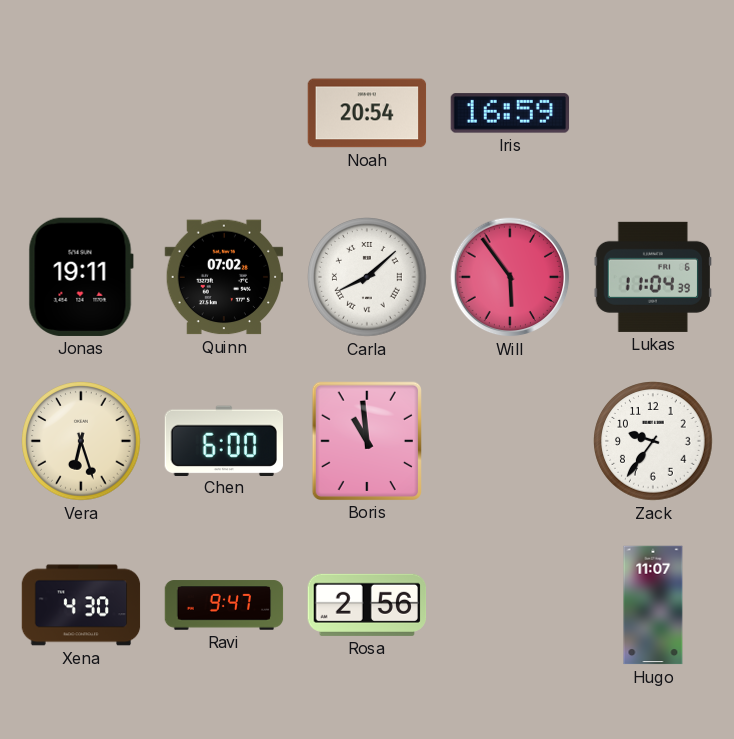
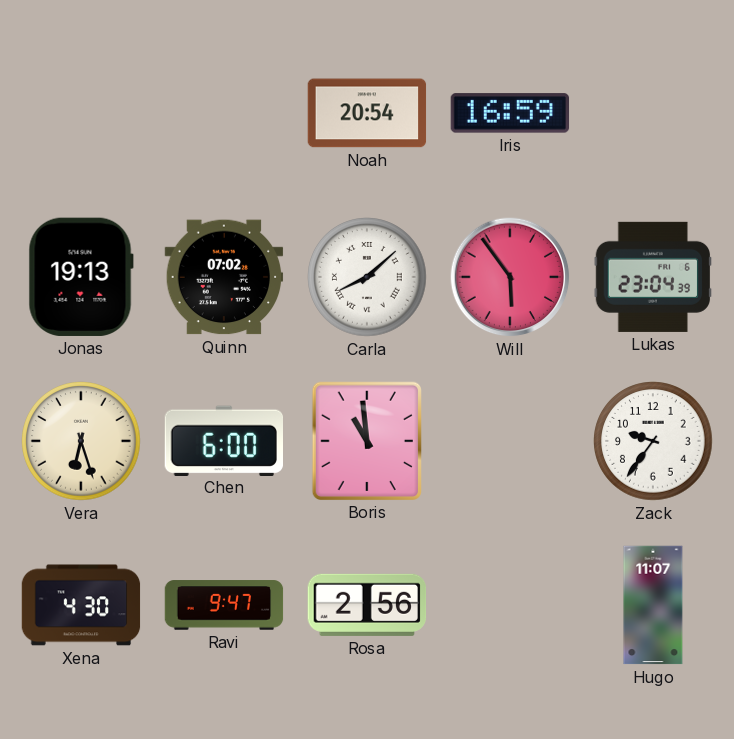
Jonas: 19:11 -> 19:13 (81, 277)
Lukas: 11:04 -> 23:04 (653, 277)
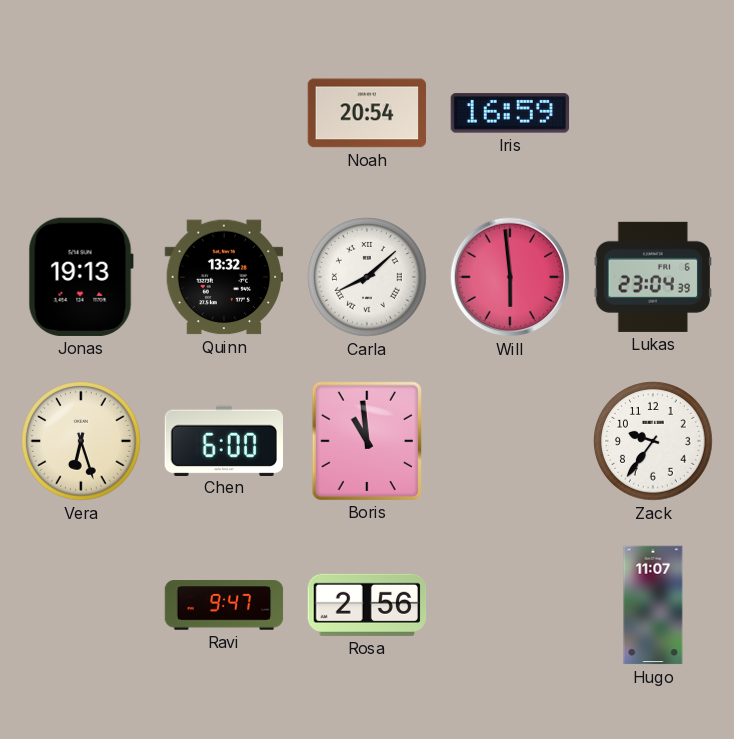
Quinn: 07:02 -> 13:32 (224, 277)
Will: 5:54 -> 5:59 (510, 277)
Xena: 4:30 -> none (81, 605)
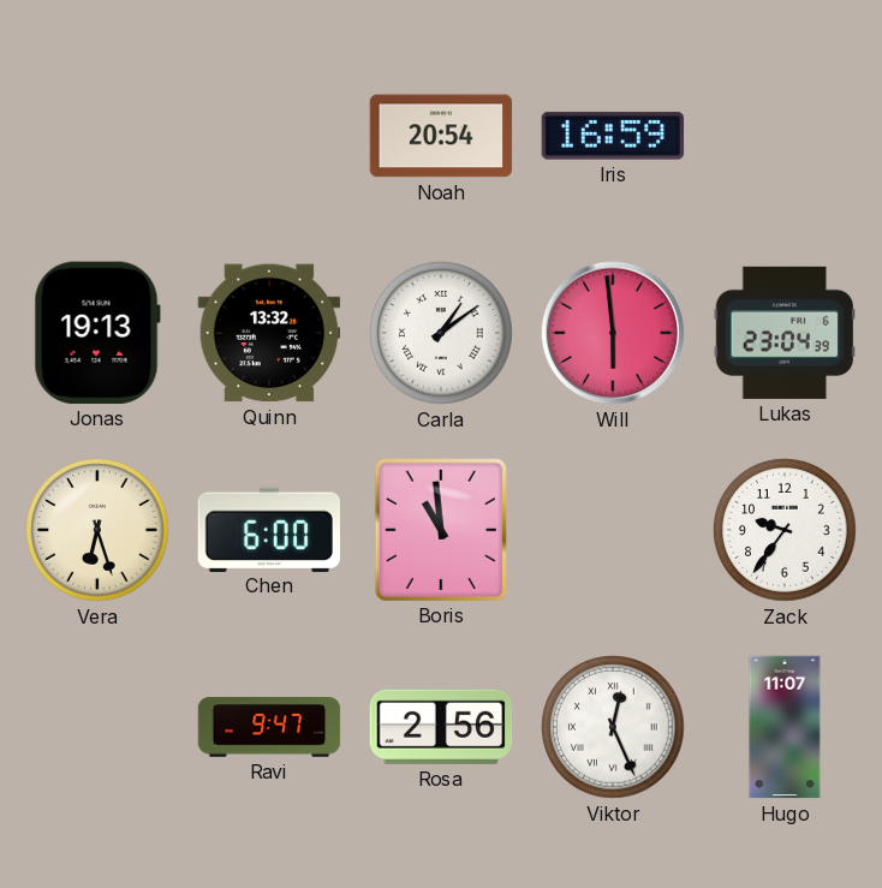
Carla: 8:08 -> 1:09 (441, 333)
Viktor: none -> 12:26 (613, 727)
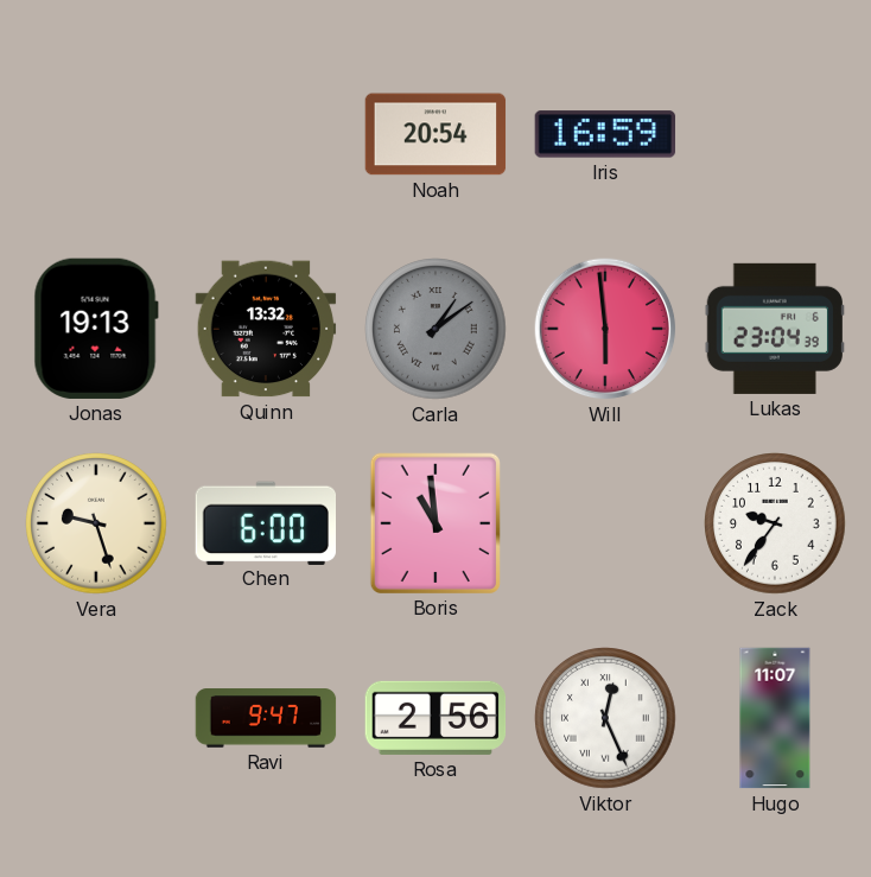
Carla dial: white -> grey (435, 329)
Vera: 6:27 -> 9:27 (96, 523)
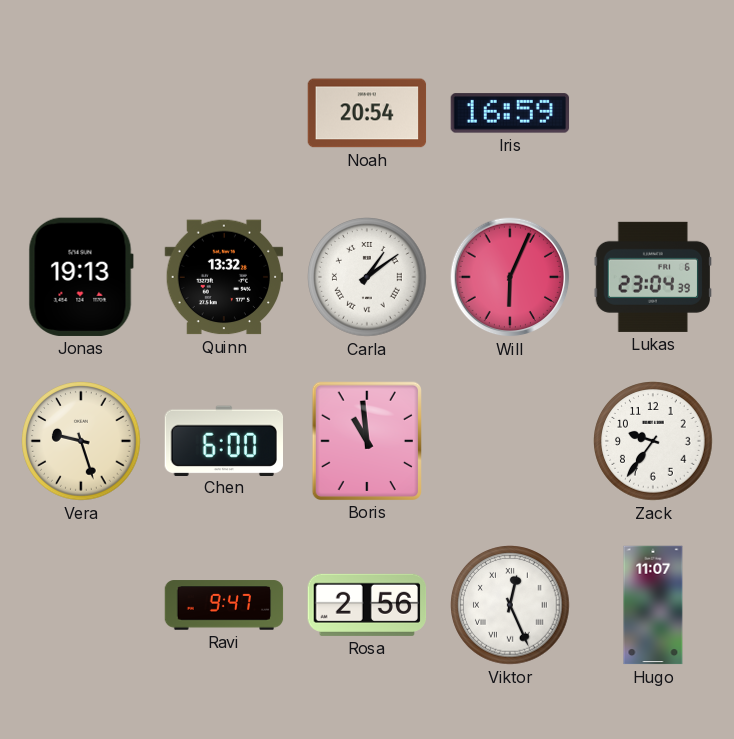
Carla dial: grey -> white (367, 277)
Will: 5:59 -> 6:04 (510, 277)
